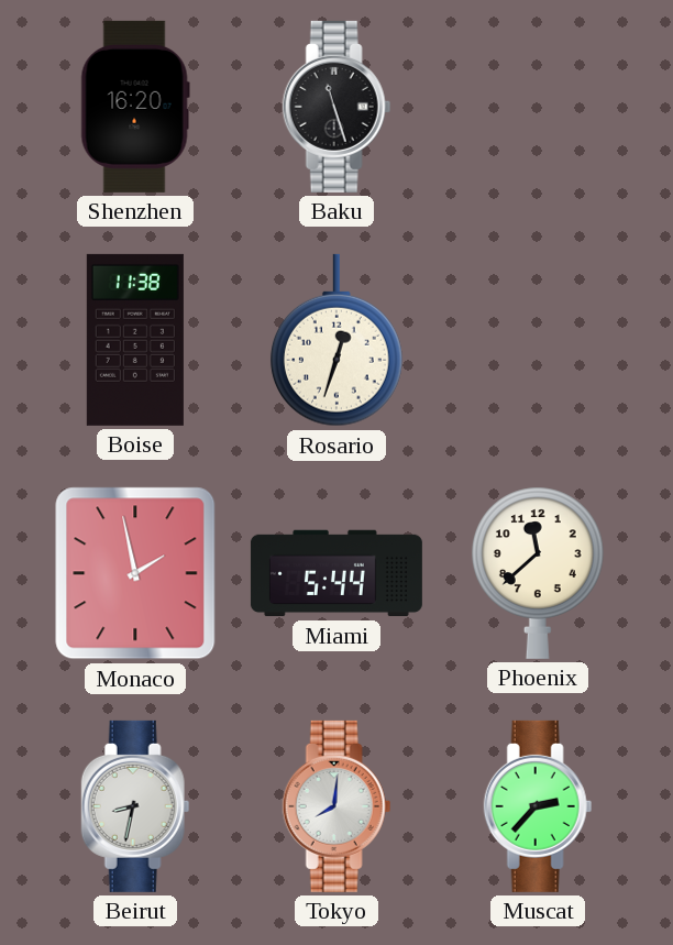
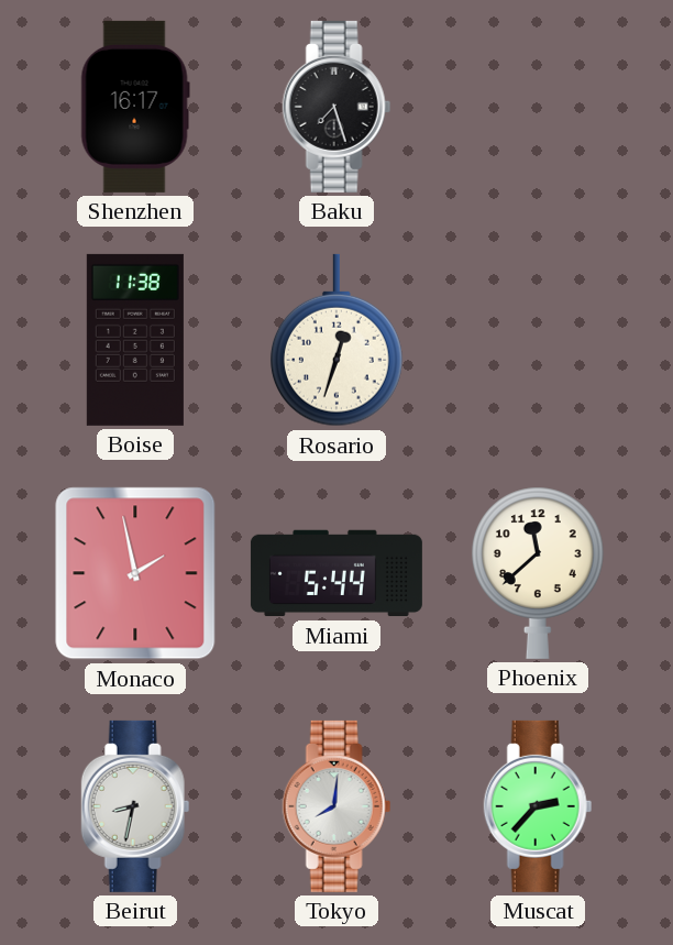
Shenzhen: 16:20 -> 16:17 (135, 107)
Baku: 11:27 -> 7:27 (336, 107)
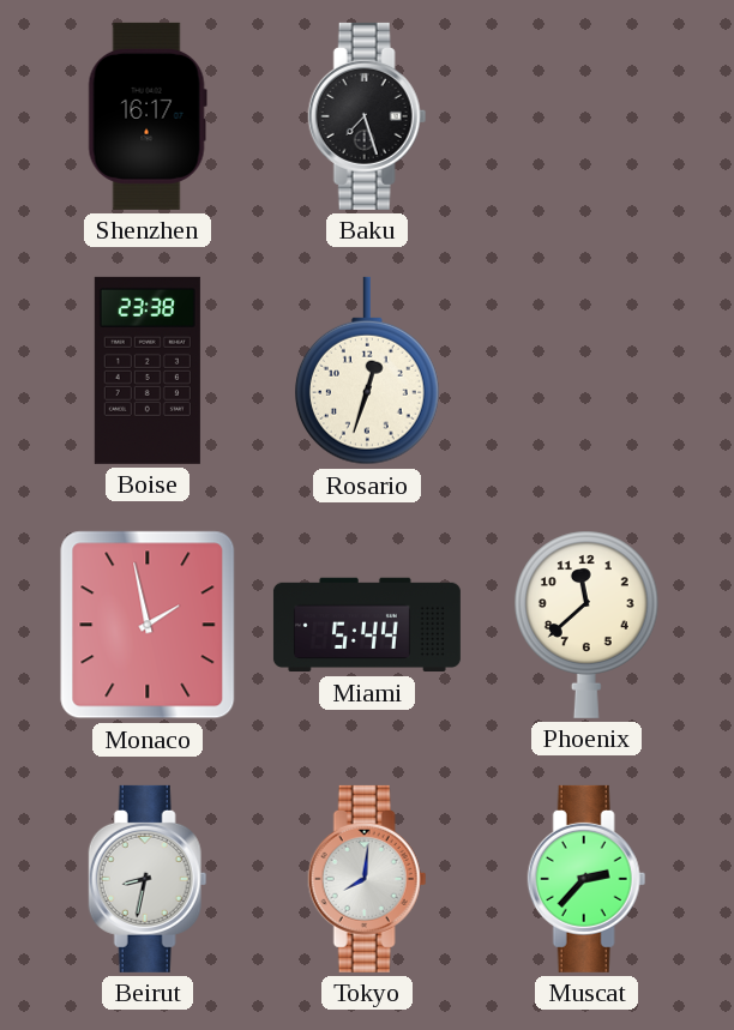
Boise: 11:38 -> 23:38 (148, 371)
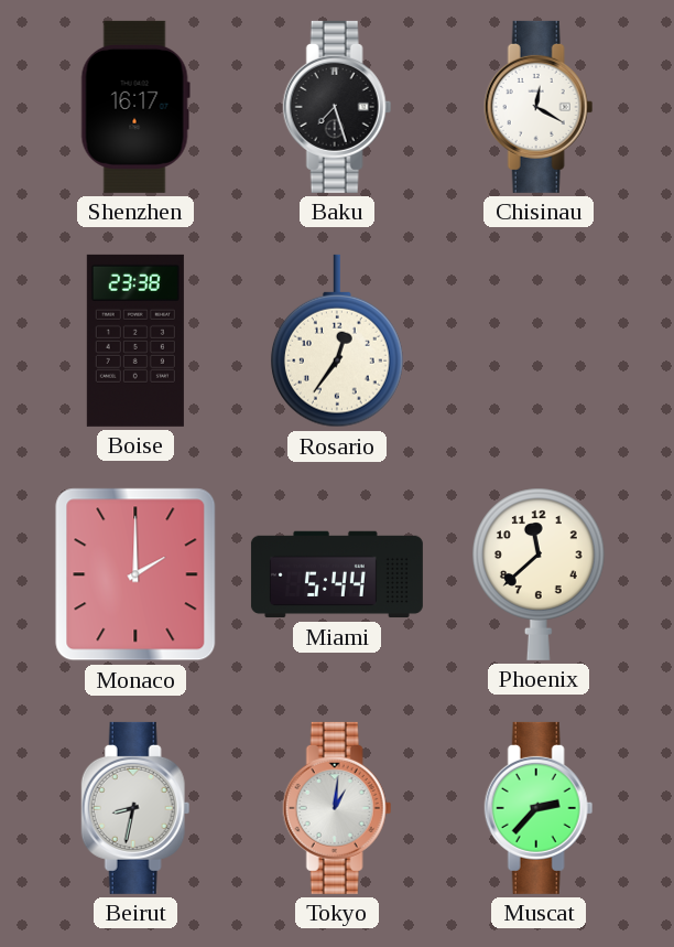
Chisinau: none -> 12:20 (539, 107)
Rosario: 12:33 -> 12:36 (337, 341)
Monaco: 1:58 -> 2:00 (135, 574)
Tokyo: 8:01 -> 1:01 (337, 808)
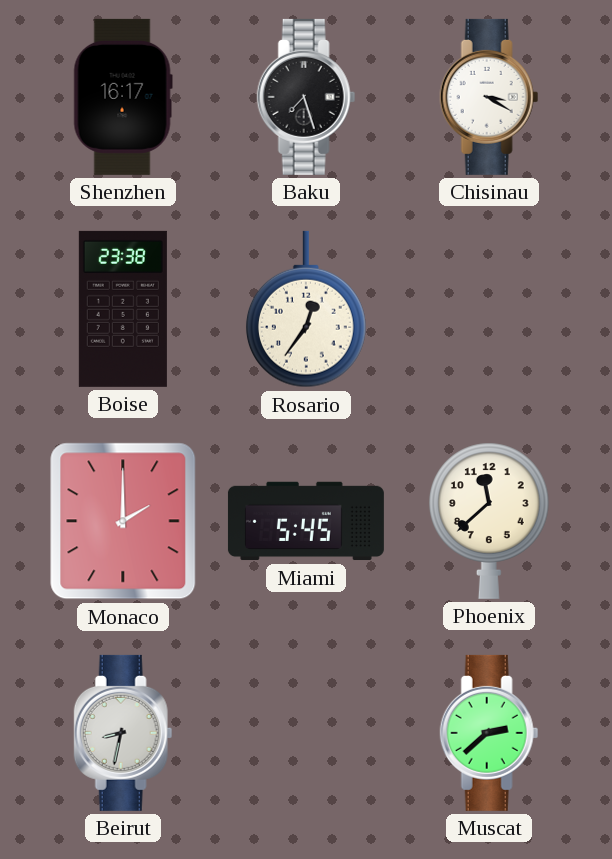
Chisinau: 12:20 -> 3:20 (489, 97)
Miami: 5:44 -> 5:45 (306, 521)
Tokyo: 1:01 -> none (337, 808)
Muscat: 2:37 -> 2:38 (489, 733)
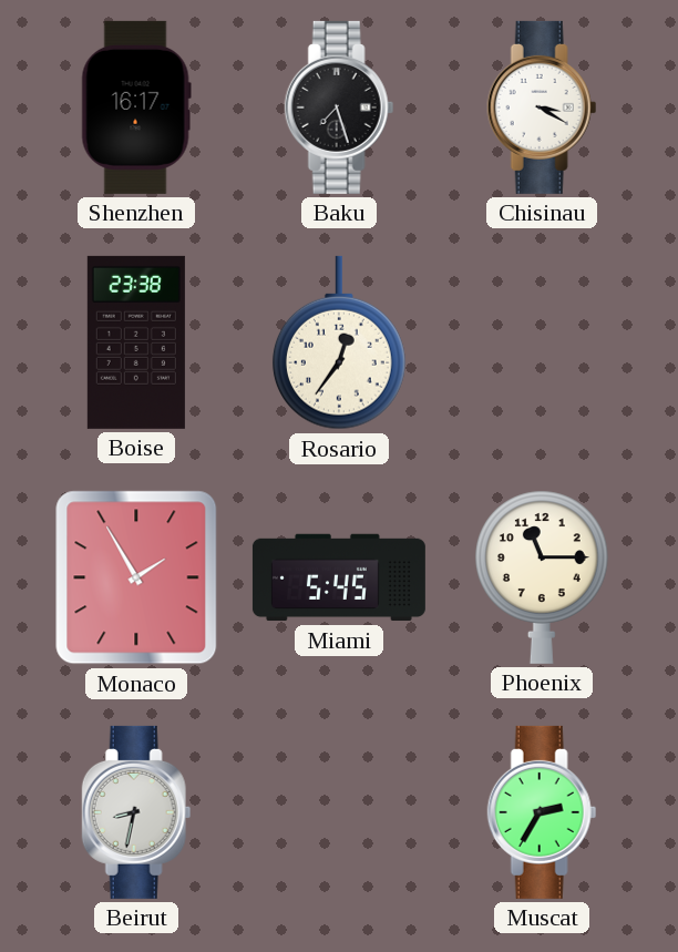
Monaco: 2:00 -> 1:55 (136, 577)
Phoenix: 11:38 -> 11:15 (542, 577)
Muscat: 2:38 -> 2:35 (542, 812)
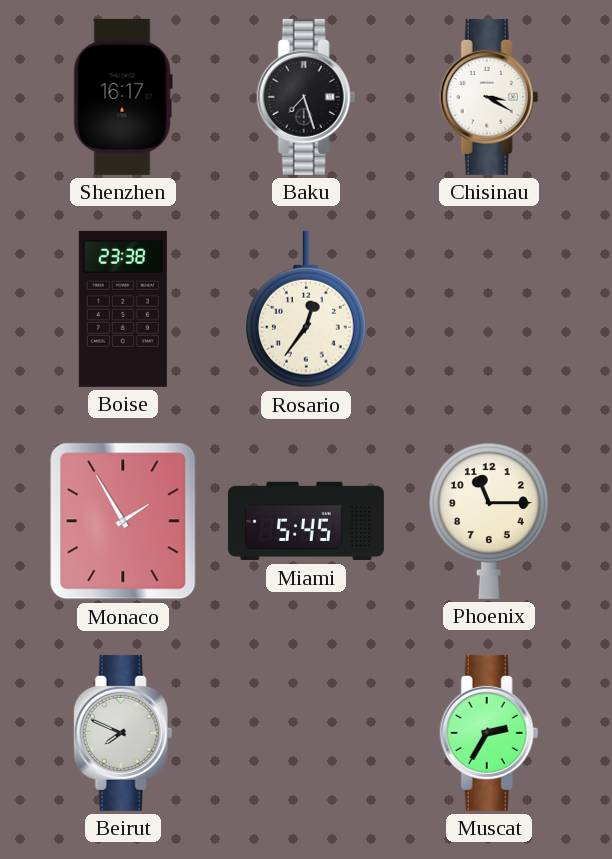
Beirut: 8:32 -> 7:49 (123, 733)
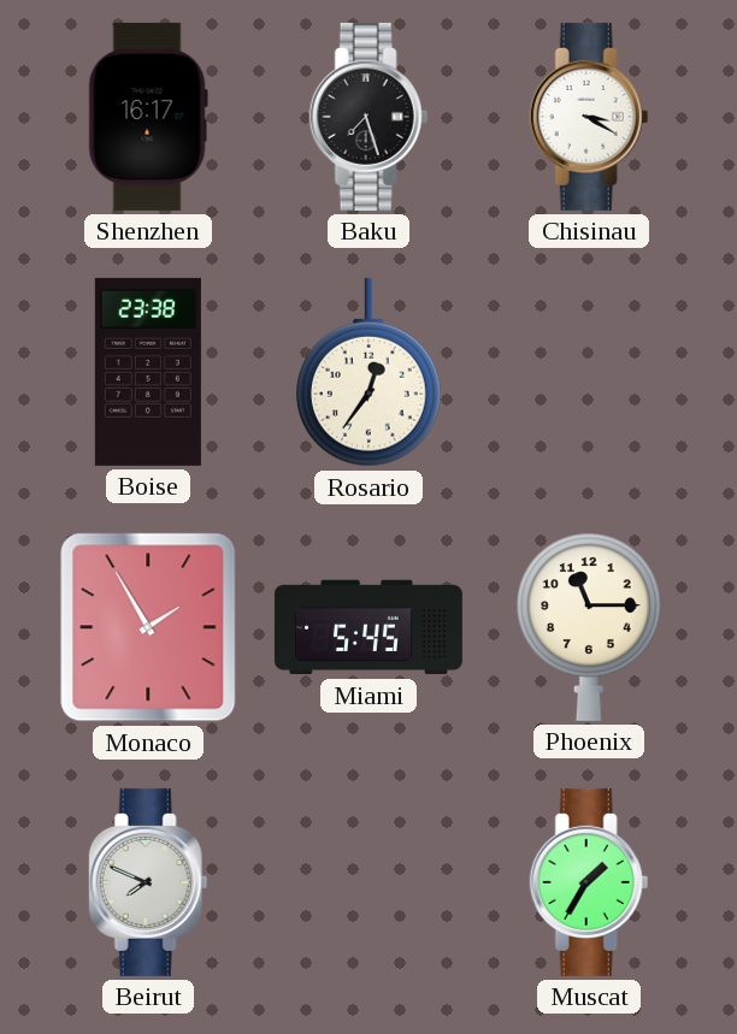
Muscat: 2:35 -> 1:35 (589, 882)
